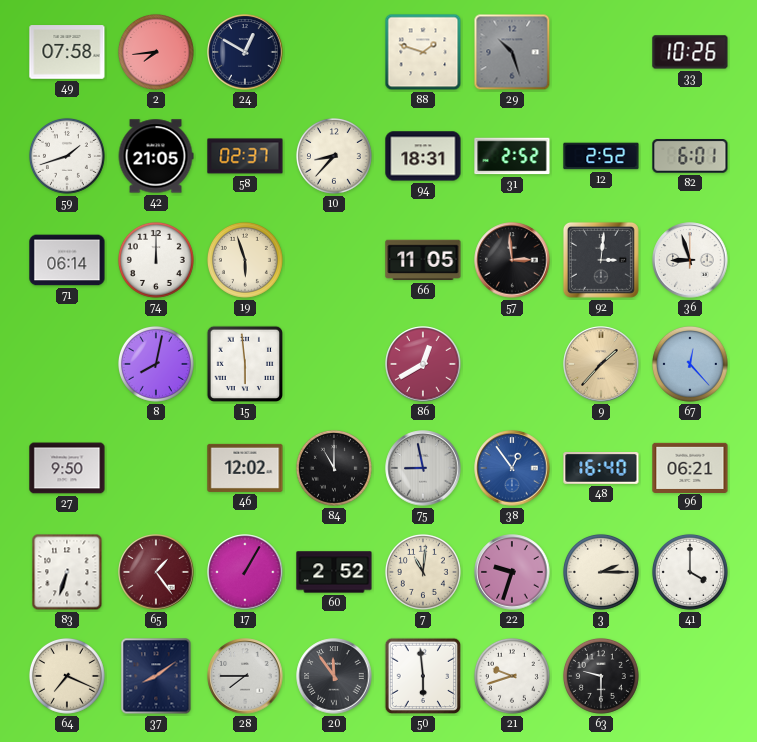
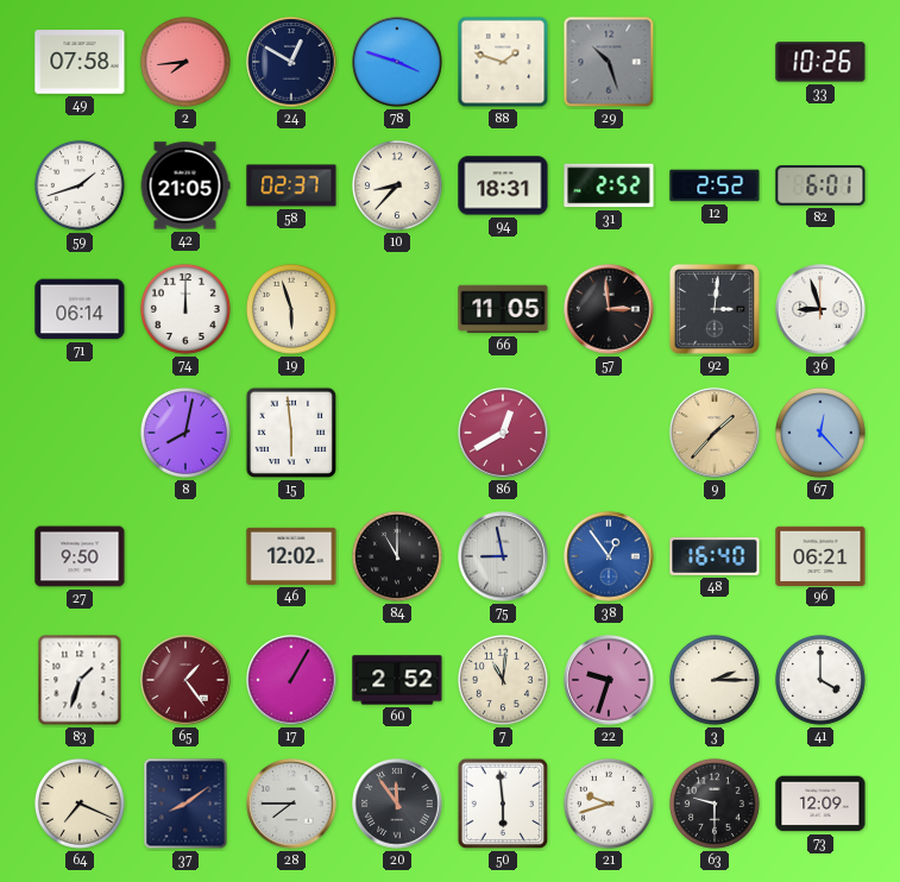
78: none -> 3:48 (397, 62)
83: 6:33 -> 1:33 (80, 680)
73: none -> 12:09 (820, 804)
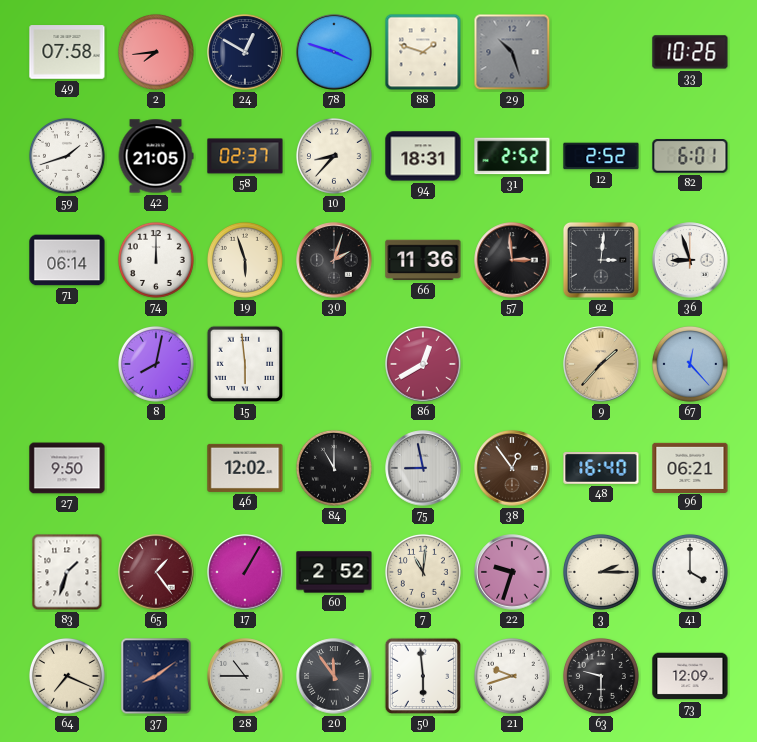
30: none -> 2:03 (334, 260)
66: 11:05 -> 11:36 (423, 260)
38 dial: blue -> brown (512, 468)
28: 7:45 -> 10:45 (245, 676)
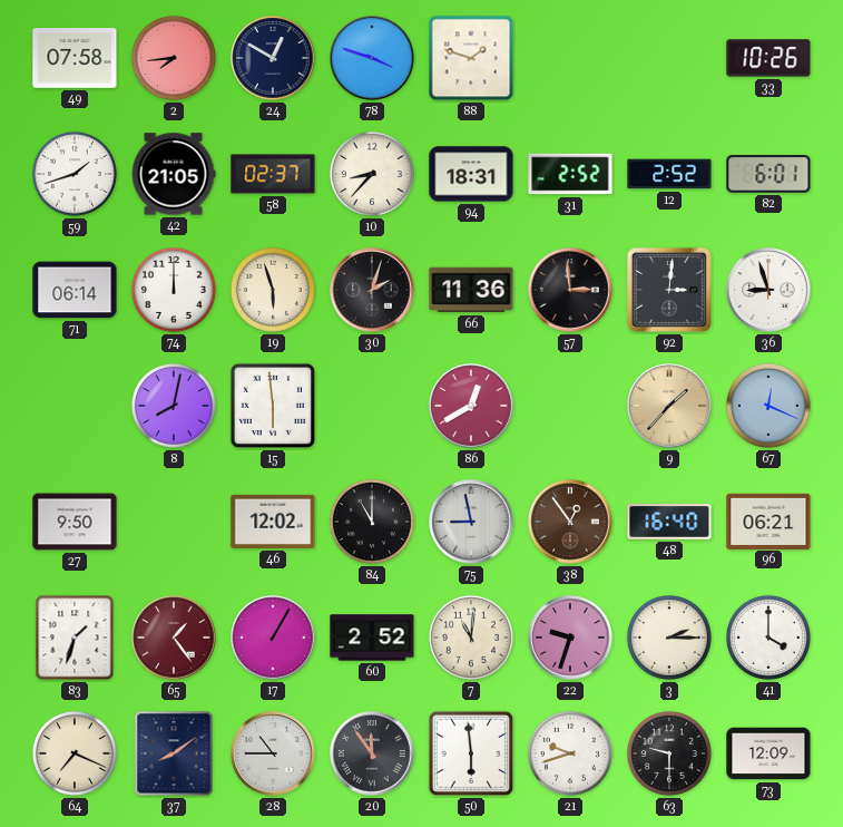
29: 10:27 -> none (512, 52)
67: 12:23 -> 12:19 (768, 406)
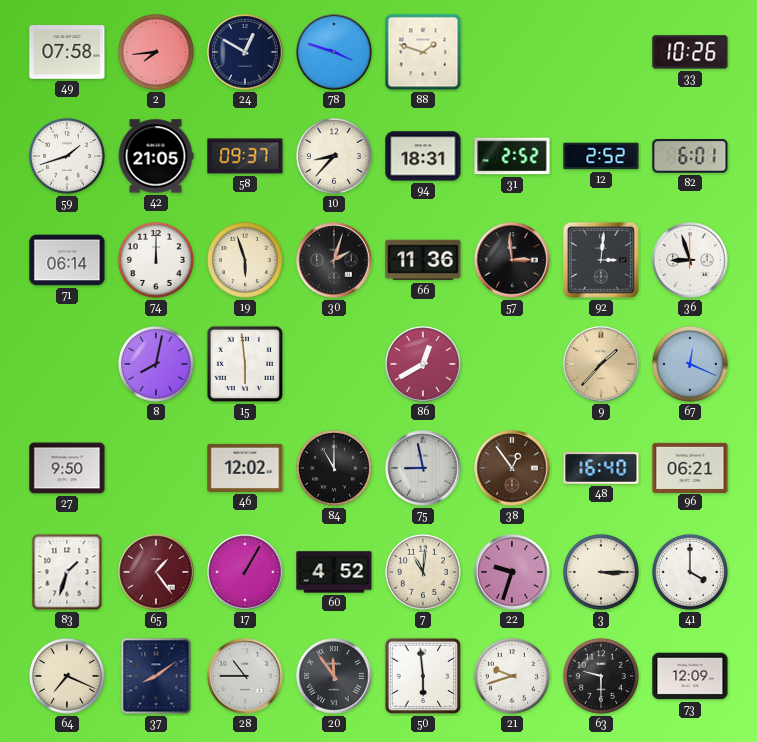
58: 02:37 -> 09:37 (245, 156)
60: 2:52 -> 4:52 (334, 572)
3: 2:15 -> 3:15 (601, 572)
